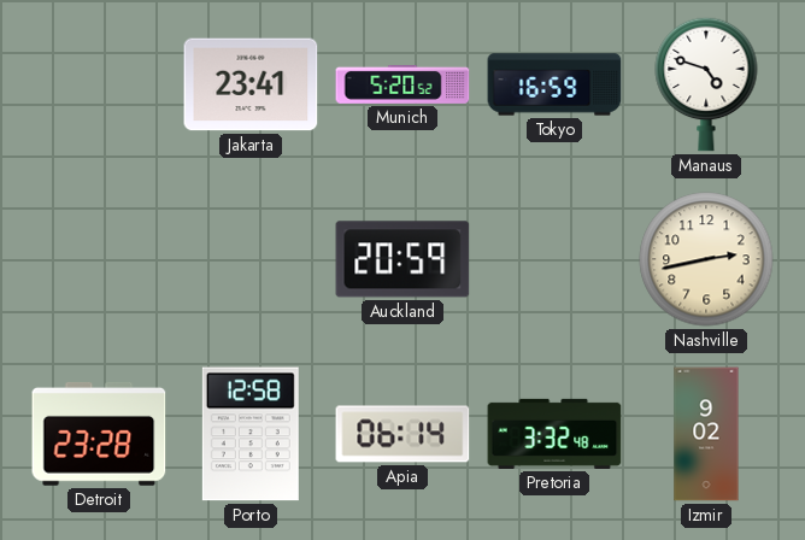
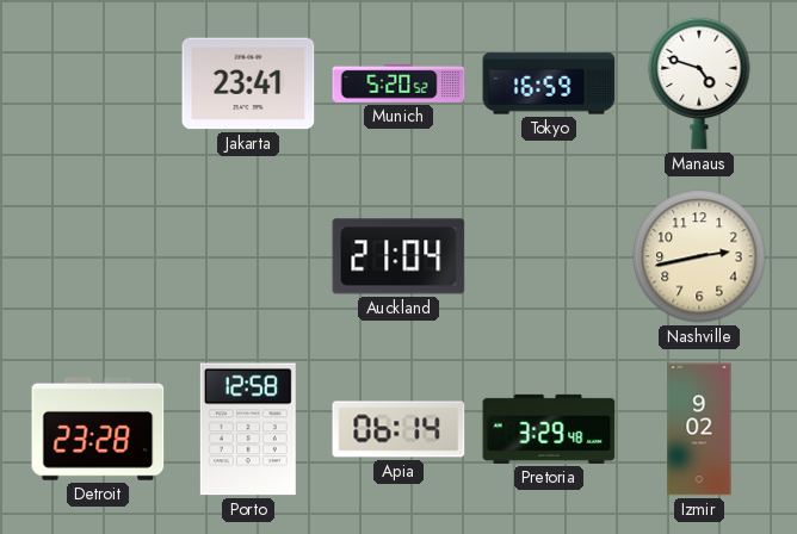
Auckland: 20:59 -> 21:04 (398, 256)
Pretoria: 3:32 -> 3:29 (549, 429)
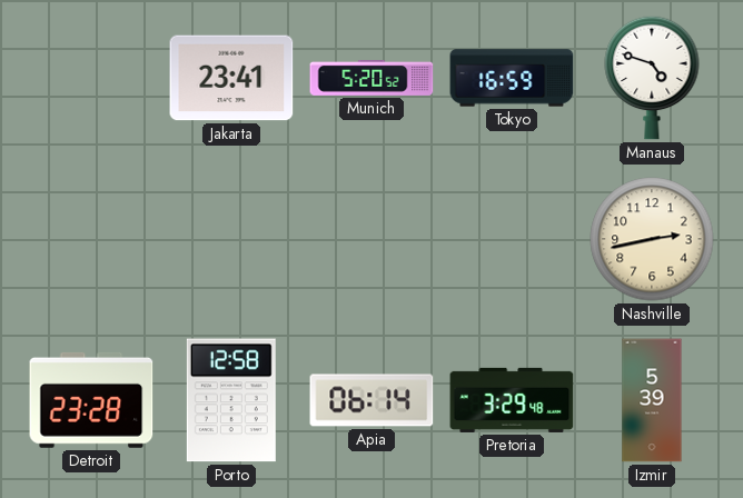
Auckland: 21:04 -> none (398, 256)
Izmir: 9:02 -> 5:39 (652, 400)
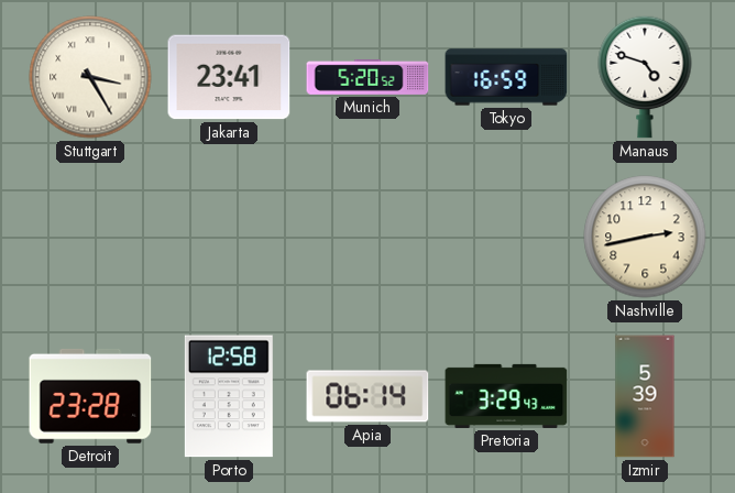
Stuttgart: none -> 3:25 (90, 77)
Pretoria: 3:29:48 -> 3:29:43 (506, 396)
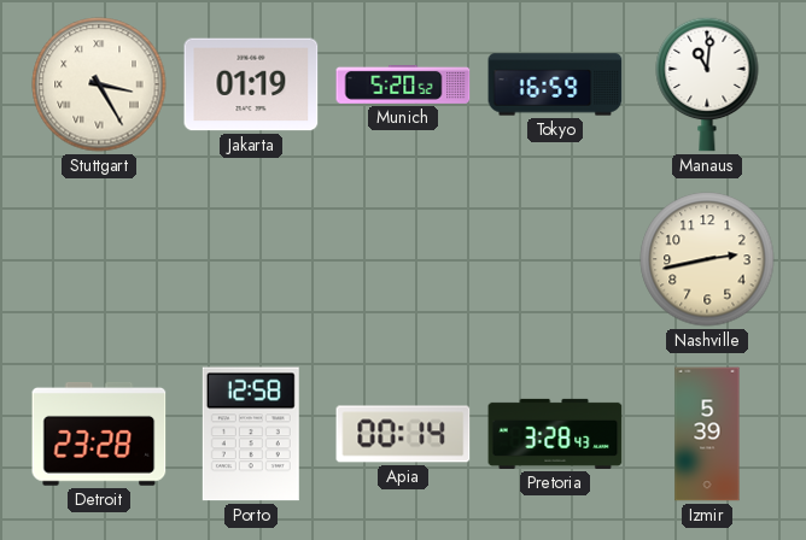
Jakarta: 23:41 -> 01:19 (251, 84)
Manaus: 4:48 -> 11:01 (707, 84)
Apia: 06:14 -> 00:14 (403, 434)
Pretoria: 3:29 -> 3:28 (555, 434)
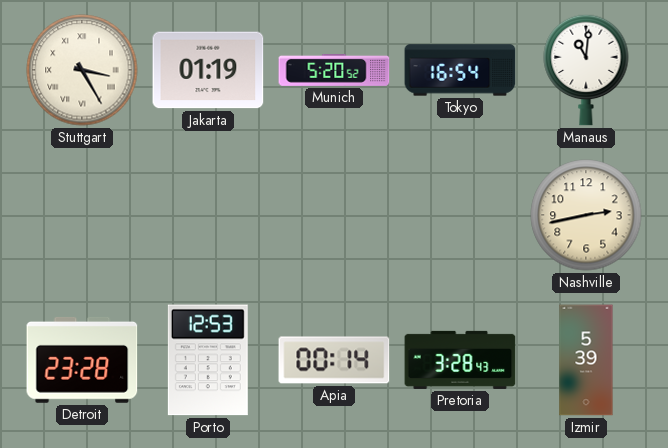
Tokyo: 16:59 -> 16:54 (460, 70)
Porto: 12:58 -> 12:53 (208, 360)
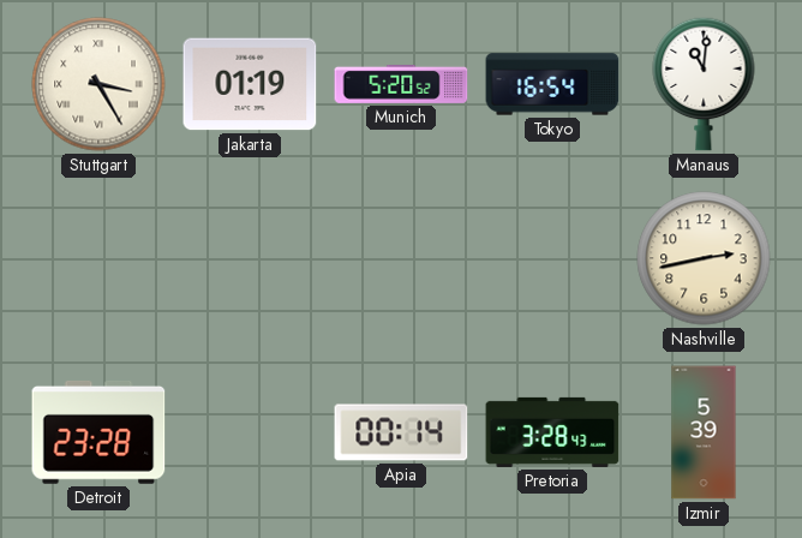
Porto: 12:53 -> none (208, 360)
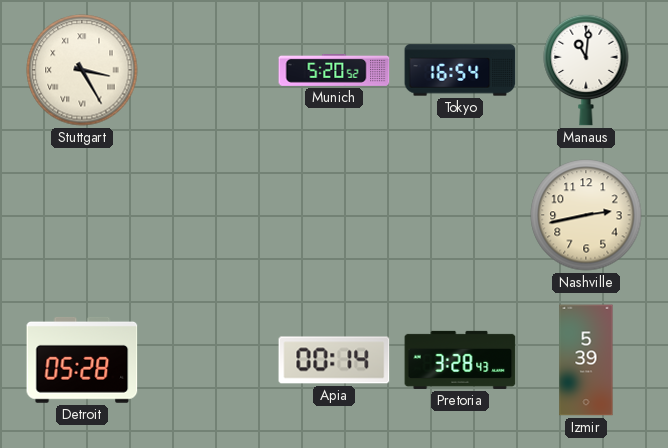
Jakarta: 01:19 -> none (250, 84)
Detroit: 23:28 -> 05:28 (82, 360)
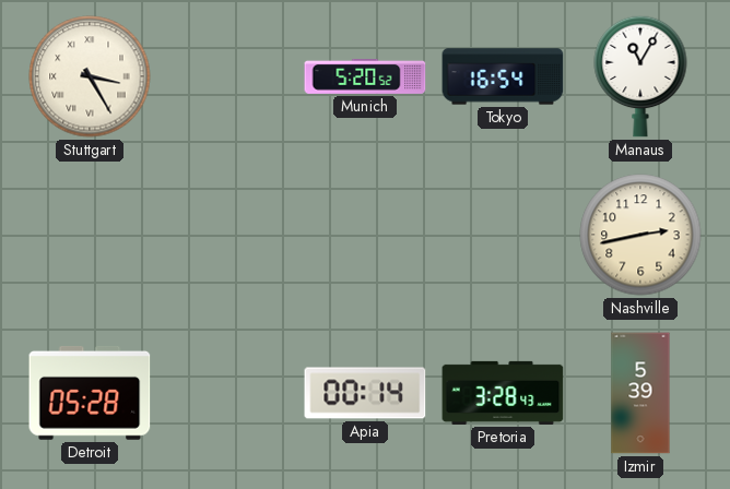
Manaus: 11:01 -> 11:05 (640, 76)
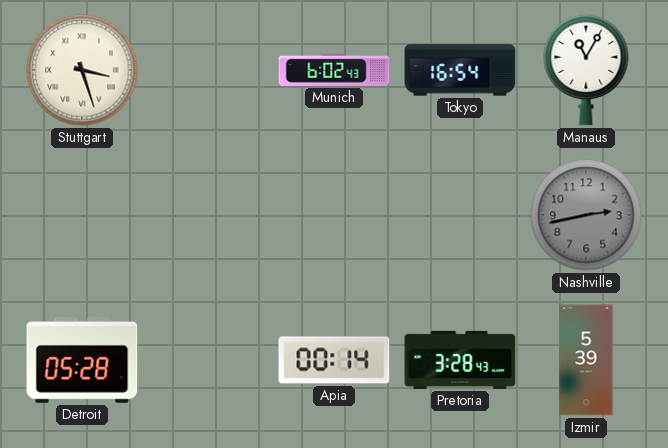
Stuttgart: 3:25 -> 3:27 (82, 70)
Munich: 5:20 -> 6:02 (334, 70)
Nashville dial: cream -> grey (586, 215)
